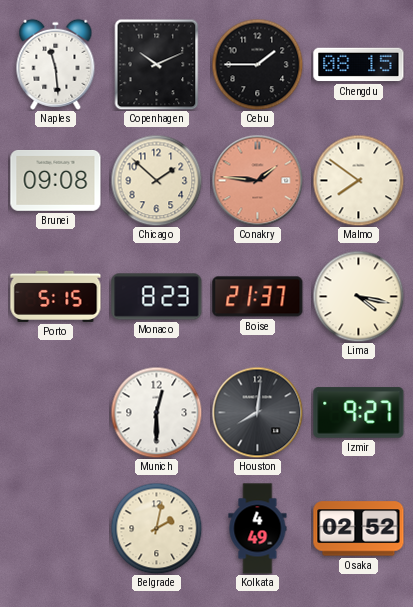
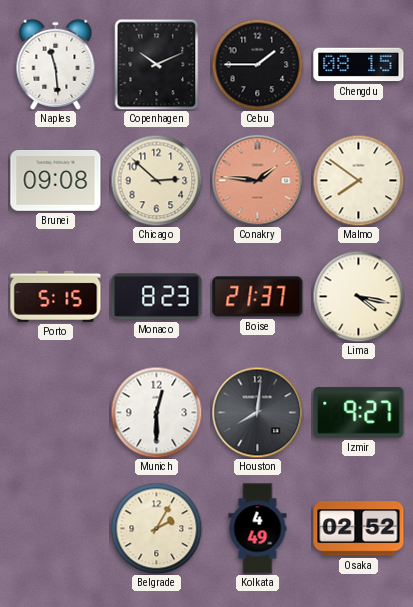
Chicago: 1:52 -> 2:52 (156, 180)
Belgrade: 2:02 -> 2:05 (156, 528)
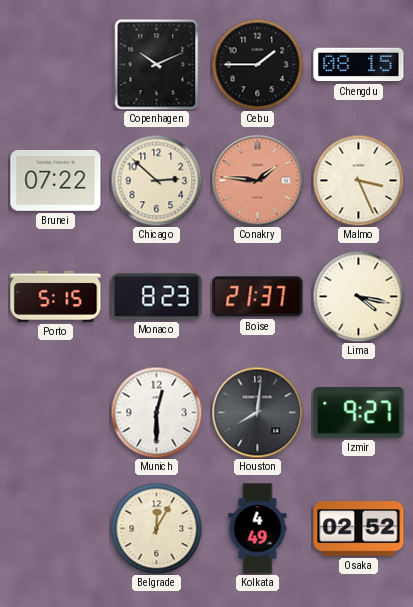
Naples: 11:29 -> none (56, 64)
Brunei: 09:08 -> 07:22 (56, 180)
Malmo: 7:51 -> 3:26 (358, 180)
Belgrade: 2:05 -> 12:05 (156, 528)
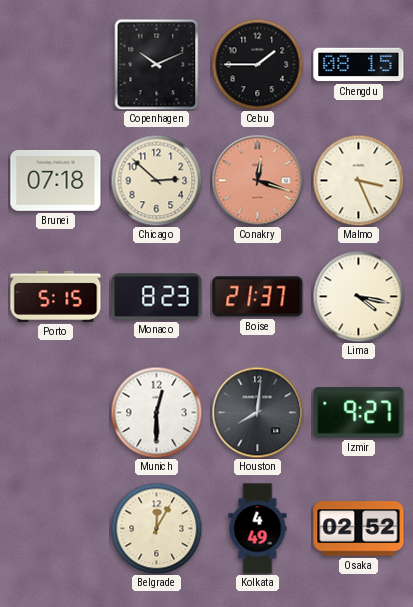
Brunei: 07:22 -> 07:18 (56, 180)
Conakry: 1:46 -> 12:18 (257, 180)
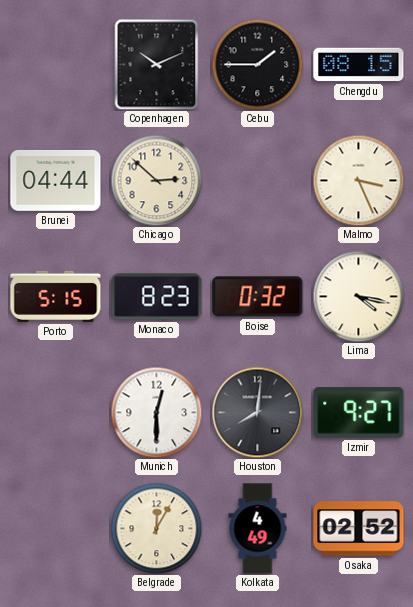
Brunei: 07:18 -> 04:44 (56, 180)
Conakry: 12:18 -> none (257, 180)
Boise: 21:37 -> 0:32 (258, 297)
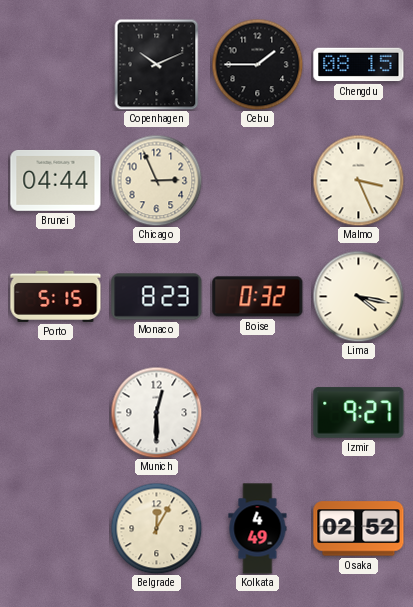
Chicago: 2:52 -> 2:56 (156, 180)
Houston: 8:01 -> none (257, 412)
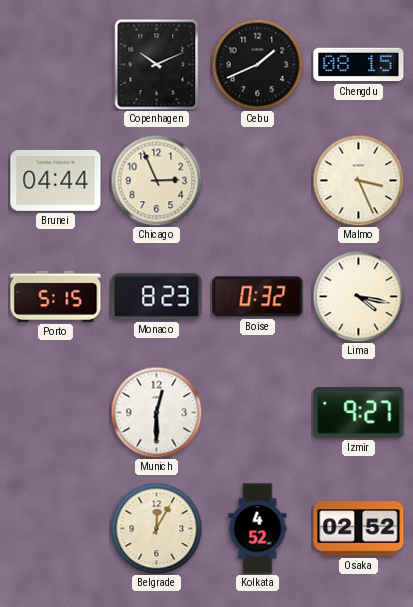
Cebu: 1:45 -> 1:41 (257, 64)
Kolkata: 4:49 -> 4:52 (258, 529)
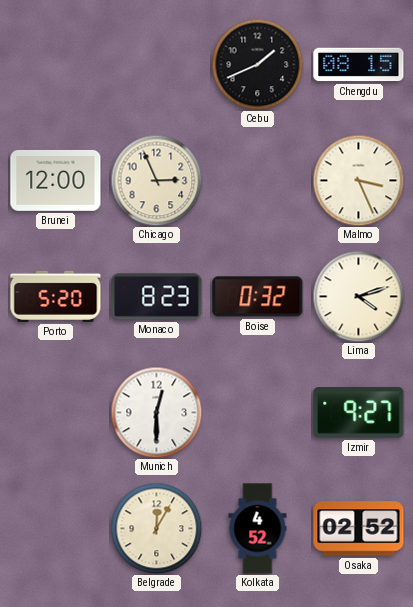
Copenhagen: 10:11 -> none (157, 64)
Brunei: 04:44 -> 12:00 (56, 180)
Porto: 5:15 -> 5:20 (56, 296)
Lima: 4:17 -> 4:12 (358, 296)
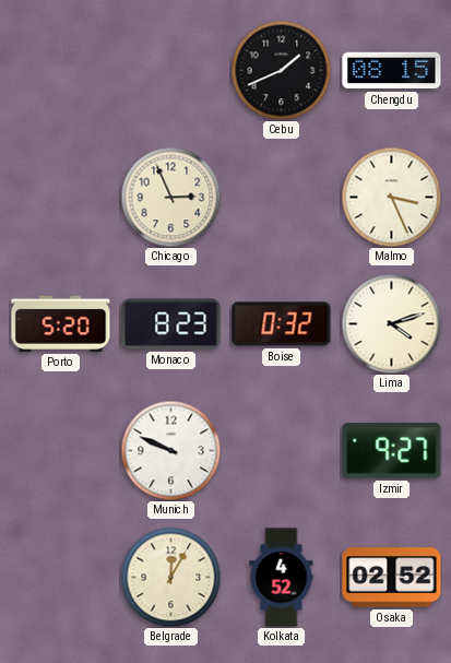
Brunei: 12:00 -> none (56, 180)
Munich: 12:30 -> 9:49 (170, 450)
